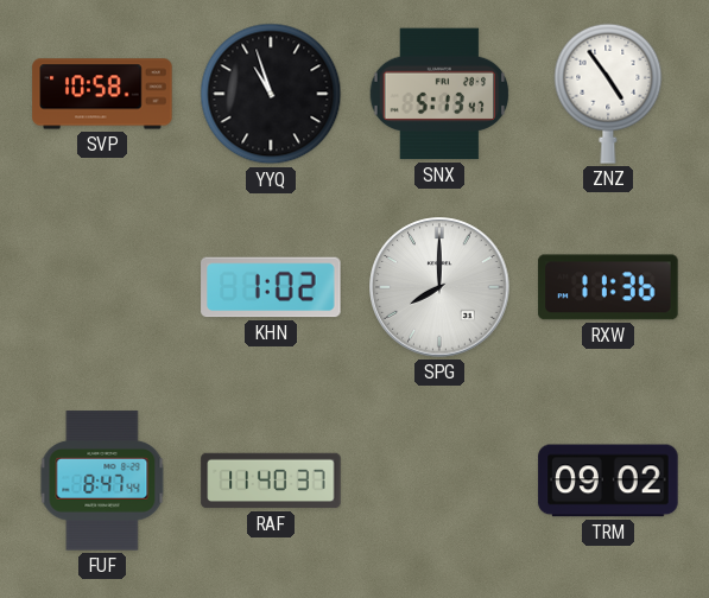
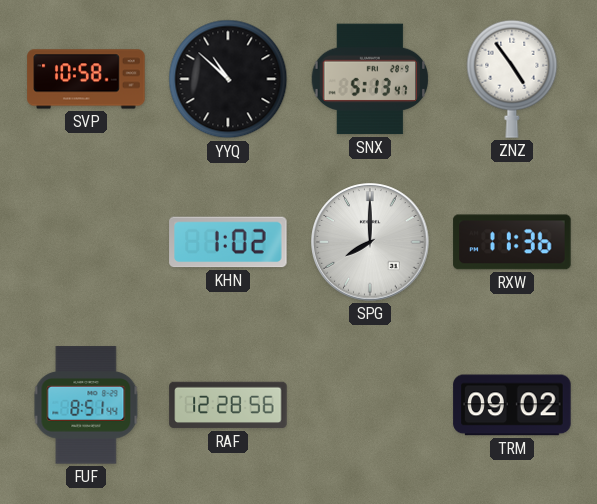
YYQ: 10:57 -> 10:52 (228, 79)
FUF: 8:47 -> 8:51 (86, 405)
RAF: 11:40 -> 12:28 (228, 405)
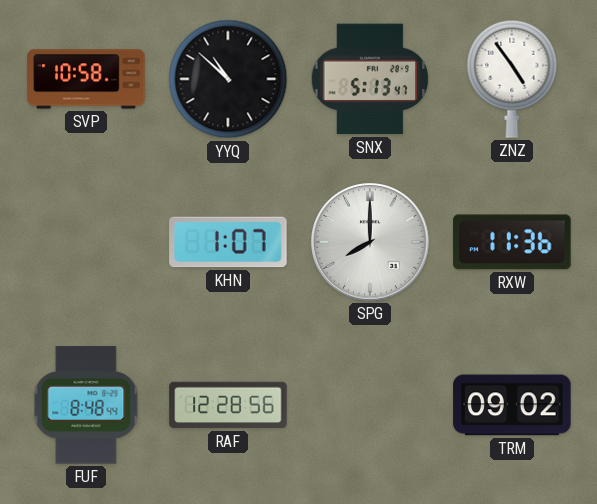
KHN: 1:02 -> 1:07 (228, 242)
FUF: 8:51 -> 8:48 (86, 405)
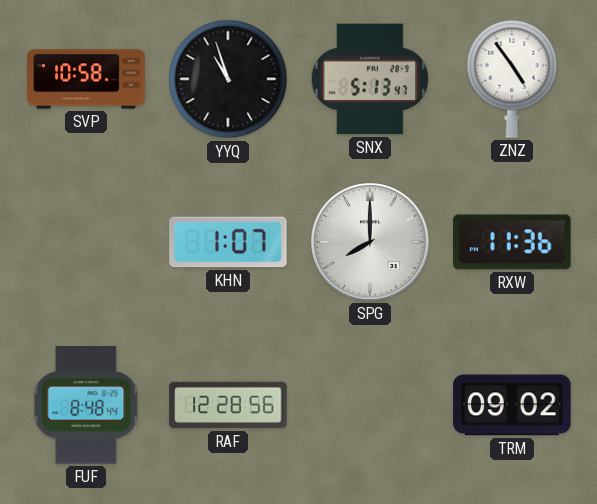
YYQ: 10:52 -> 10:57 (228, 79)
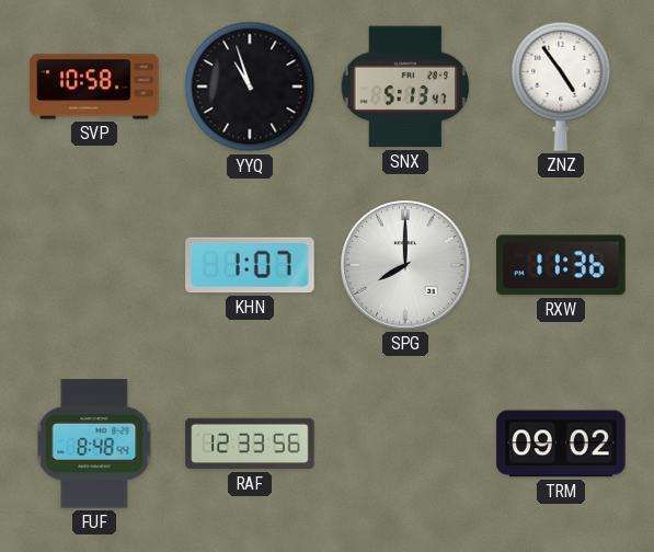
RAF: 12:28 -> 12:33 (250, 444)
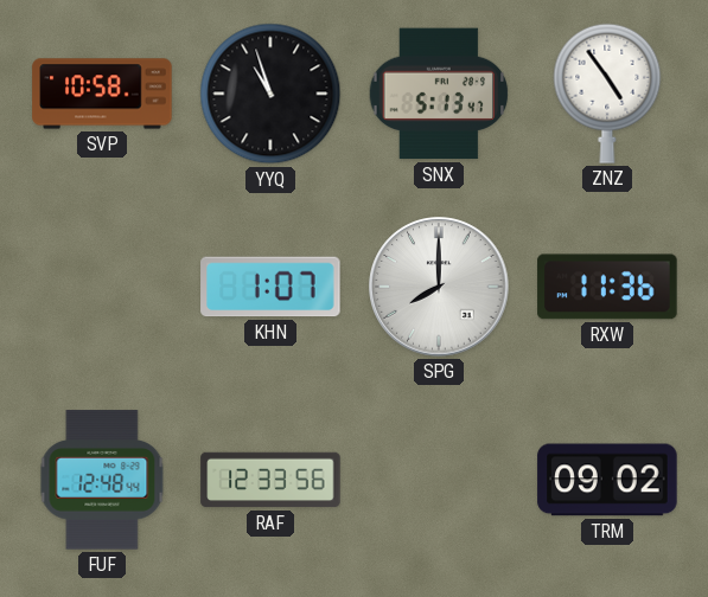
FUF: 8:48 -> 12:48 (102, 480)
